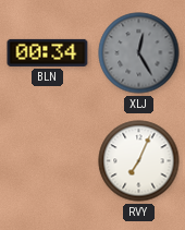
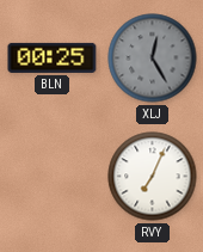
BLN: 00:34 -> 00:25 (53, 57)
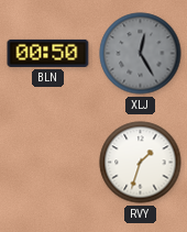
BLN: 00:25 -> 00:50 (48, 53)
RVY: 7:04 -> 1:33 (141, 163)
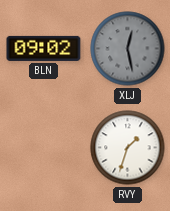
BLN: 00:50 -> 09:02 (44, 48)
XLJ: 12:25 -> 12:28 (128, 49)
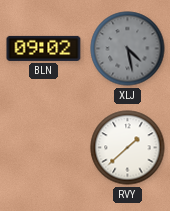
XLJ: 12:28 -> 4:28 (128, 49)
RVY: 1:33 -> 1:38 (128, 148)
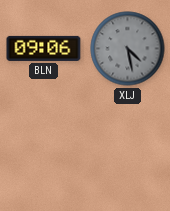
BLN: 09:02 -> 09:06 (44, 48)
RVY: 1:38 -> none (128, 148)
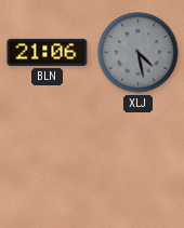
BLN: 09:06 -> 21:06 (48, 52)
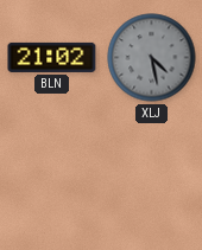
BLN: 21:06 -> 21:02 (52, 57)
